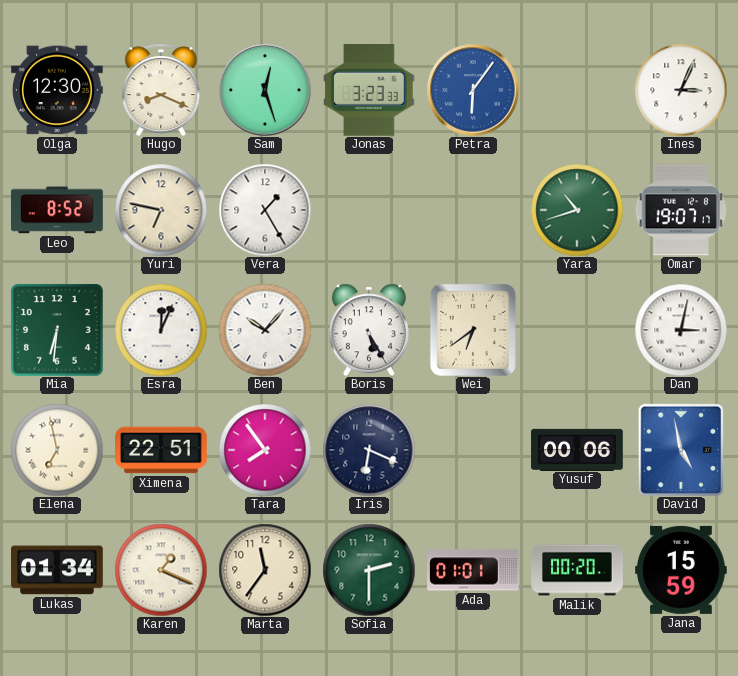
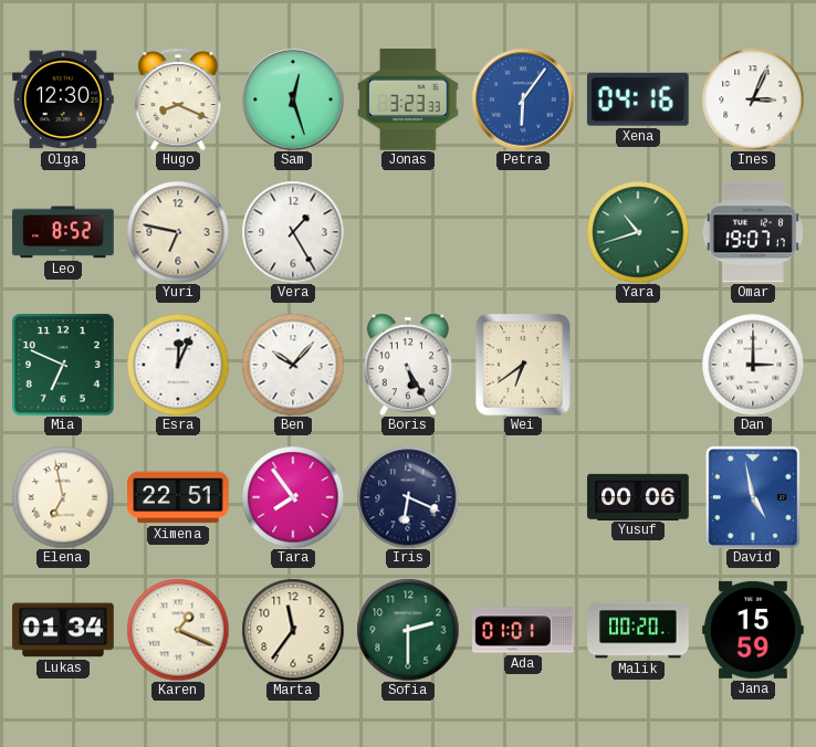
Xena: none -> 04:16 (638, 99)
Mia: 6:31 -> 6:49 (63, 365)
Dan: 3:02 -> 3:00 (753, 365)
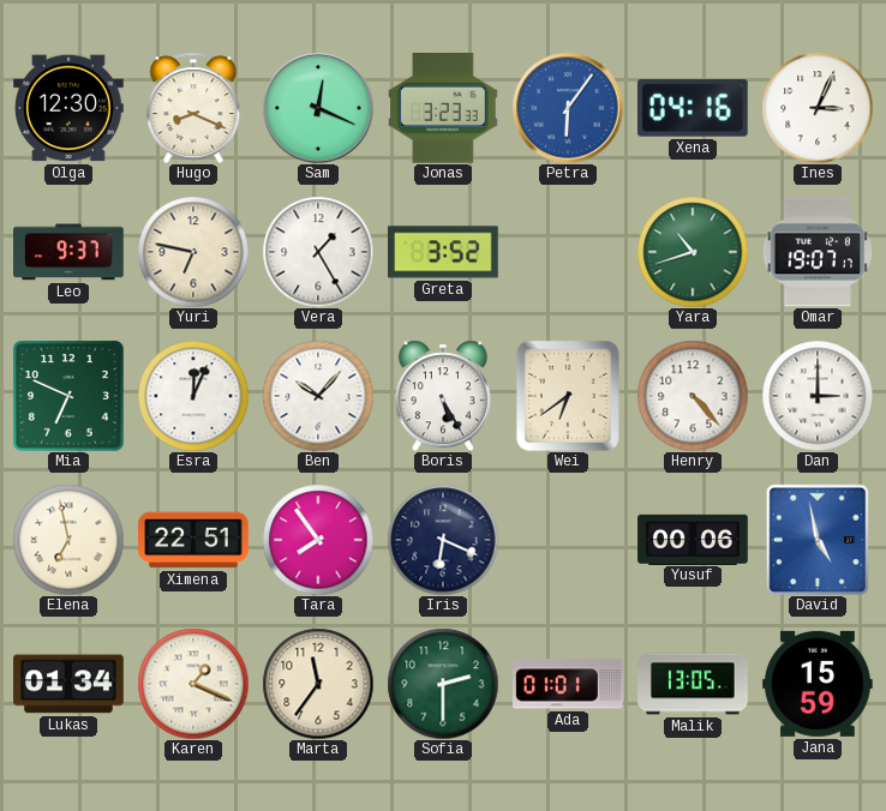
Sam: 12:27 -> 12:19 (318, 108)
Leo: 8:52 -> 9:37 (70, 252)
Greta: none -> 3:52 (443, 252)
Henry: none -> 4:23 (693, 396)
Malik: 00:20 -> 13:05 (693, 684)
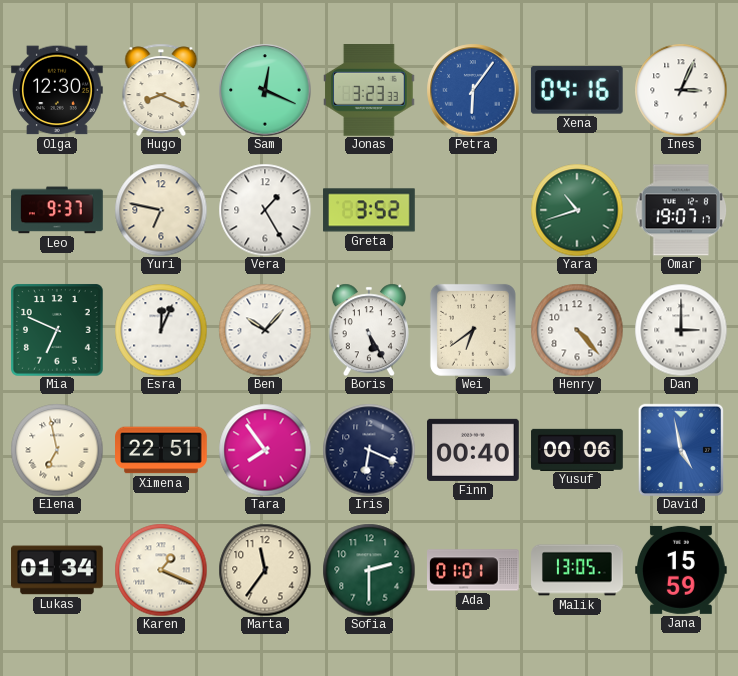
Finn: none -> 00:40 (474, 450)
